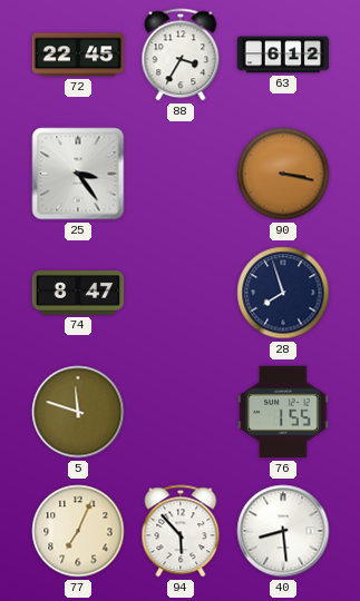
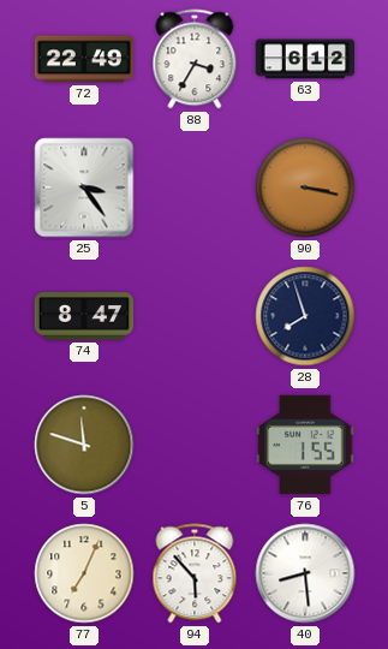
72: 22:45 -> 22:49 (84, 59)
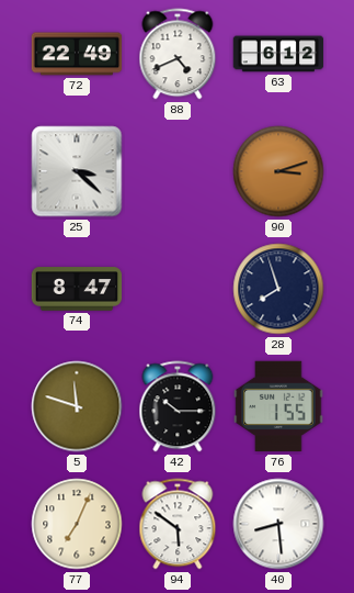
88: 3:35 -> 4:41 (178, 54)
25: 3:24 -> 3:22 (77, 171)
90: 3:17 -> 3:12 (278, 171)
42: none -> 10:15 (178, 406)
94: 5:53 -> 5:51 (178, 524)
